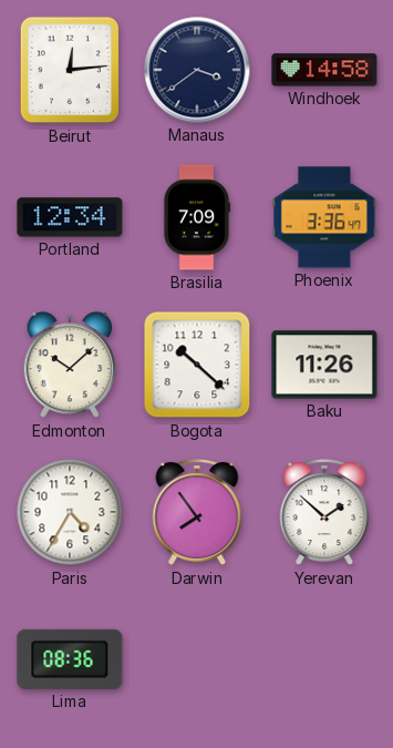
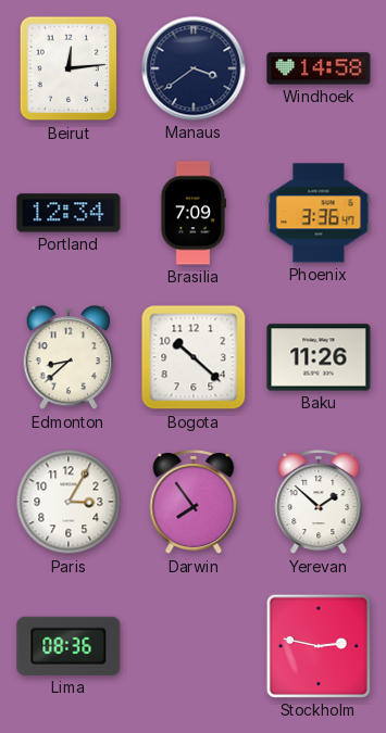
Edmonton: 10:08 -> 8:38 (69, 357)
Paris: 4:35 -> 3:05 (69, 502)
Stockholm: none -> 2:47 (319, 646)
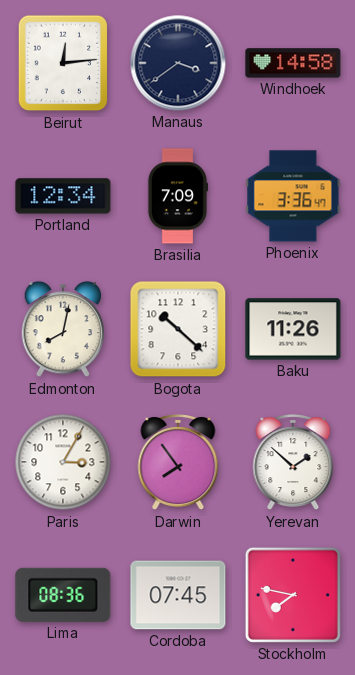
Edmonton: 8:38 -> 8:02 (63, 329)
Cordoba: none -> 07:45 (178, 595)
Stockholm: 2:47 -> 7:47 (293, 595)
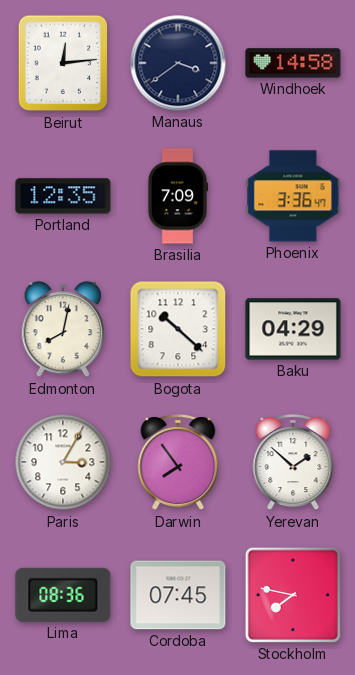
Portland: 12:34 -> 12:35 (63, 196)
Baku: 11:26 -> 04:29 (293, 329)
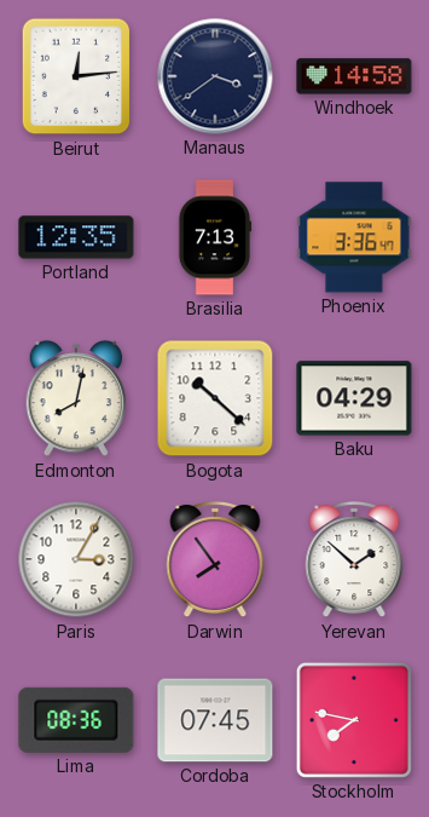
Brasilia: 7:09 -> 7:13 (215, 237)
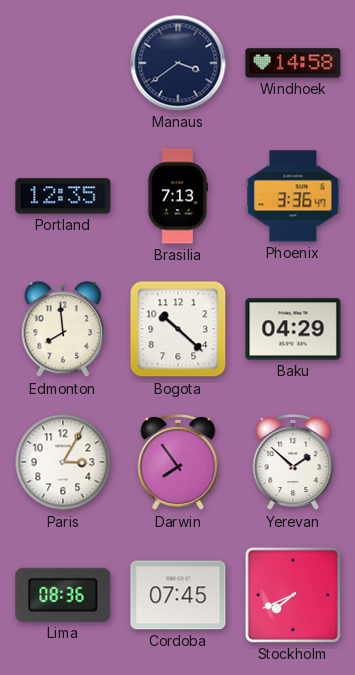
Beirut: 12:14 -> none (76, 76)
Edmonton: 8:02 -> 7:59 (63, 329)
Stockholm: 7:47 -> 7:41 (293, 595)
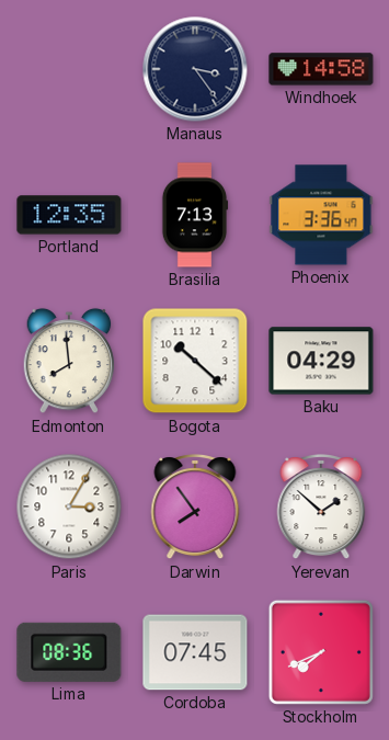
Manaus: 3:39 -> 3:24 (195, 69)
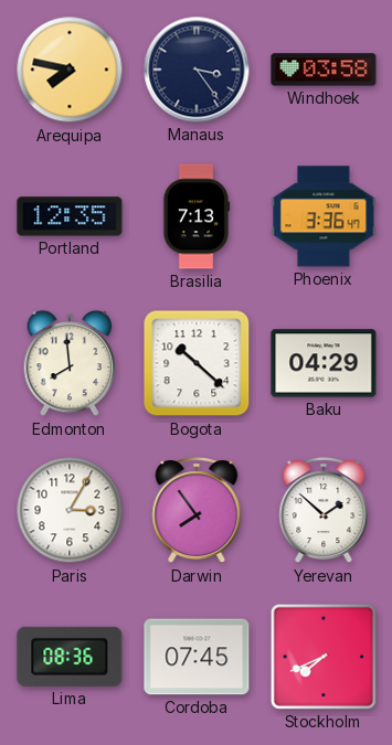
Arequipa: none -> 7:47 (70, 70)
Windhoek: 14:58 -> 03:58 (324, 70)
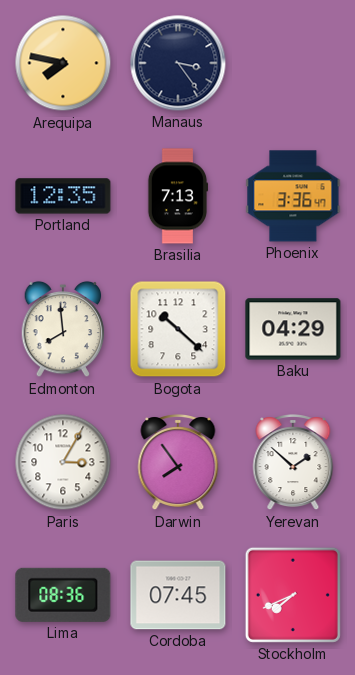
Windhoek: 03:58 -> none (324, 70)
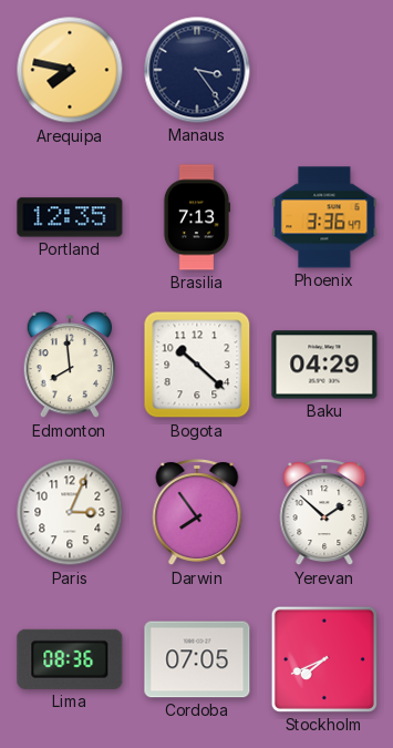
Paris: 3:05 -> 3:04 (70, 512)
Cordoba: 07:45 -> 07:05 (197, 659)
